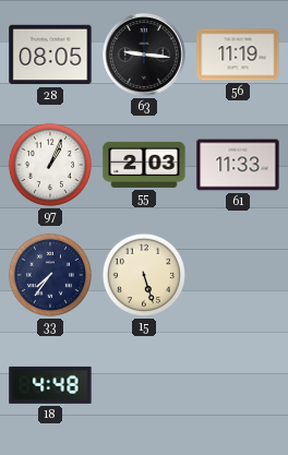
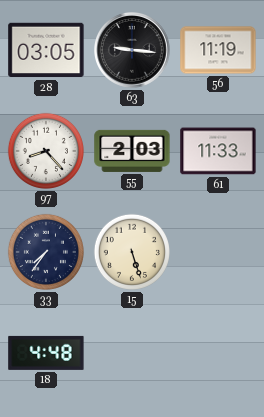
28: 08:05 -> 03:05 (46, 50)
97: 1:04 -> 8:23 (46, 151)
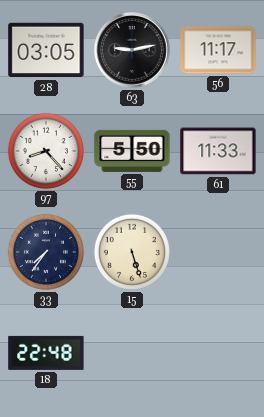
63: 9:16 -> 9:13 (133, 51)
56: 11:19 -> 11:17 (218, 50)
55: 2:03 -> 5:50 (132, 151)
18: 4:48 -> 22:48 (46, 353)
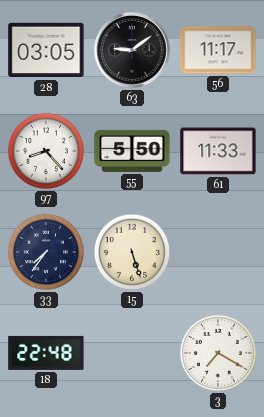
63: 9:13 -> 9:09 (133, 51)
3: none -> 7:20 (218, 353)
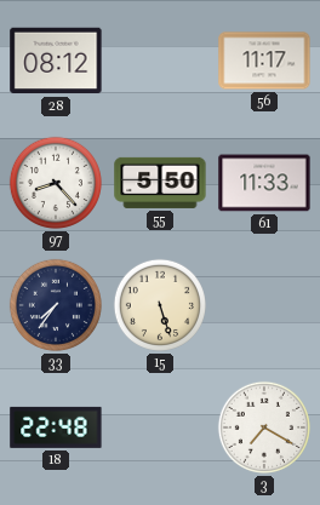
28: 03:05 -> 08:12 (56, 61)
63: 9:09 -> none (133, 51)
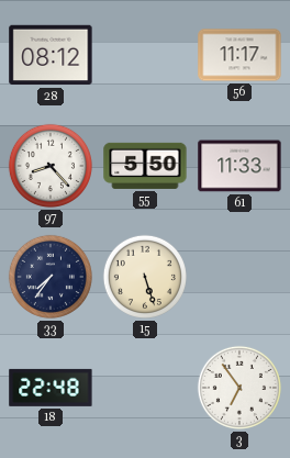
3: 7:20 -> 6:54 (239, 388)
